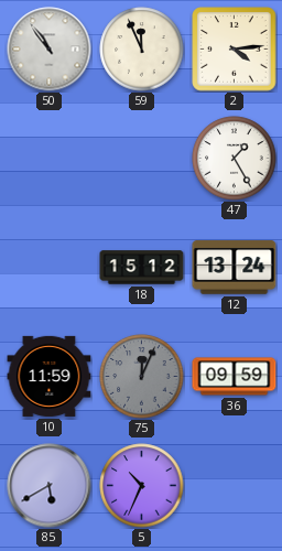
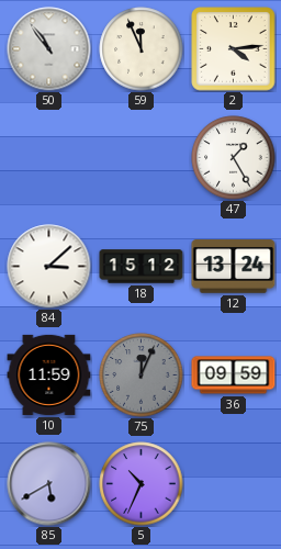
84: none -> 3:08 (49, 267)
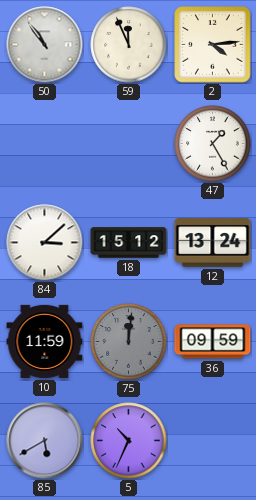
75: 12:04 -> 12:01 (129, 342)
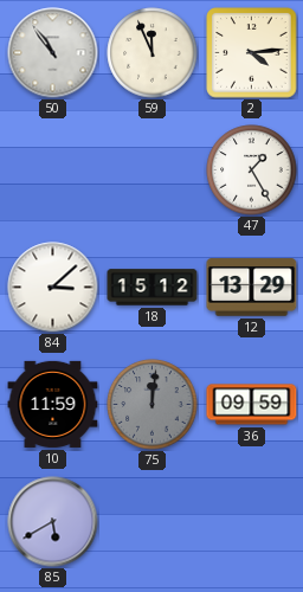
12: 13:24 -> 13:29 (252, 288)
5: 10:34 -> none (129, 441)
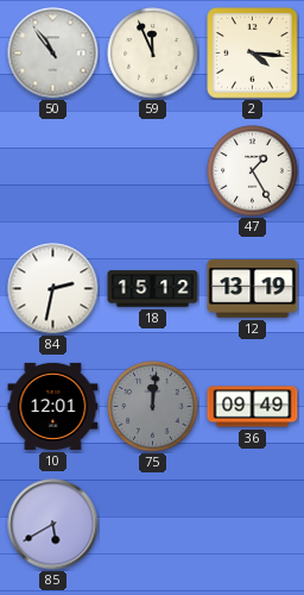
2: 4:14 -> 4:16 (253, 54)
84: 3:08 -> 2:32 (53, 289)
12: 13:29 -> 13:19 (253, 289)
10: 11:59 -> 12:01 (53, 406)
36: 09:59 -> 09:49 (253, 407)
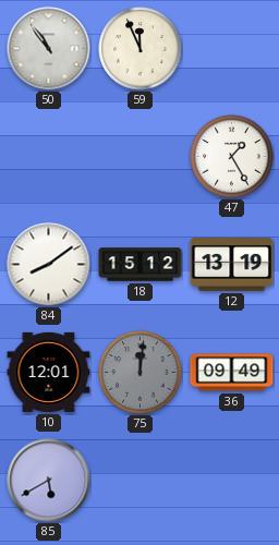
2: 4:16 -> none (253, 54)
84: 2:32 -> 8:09 (49, 265)
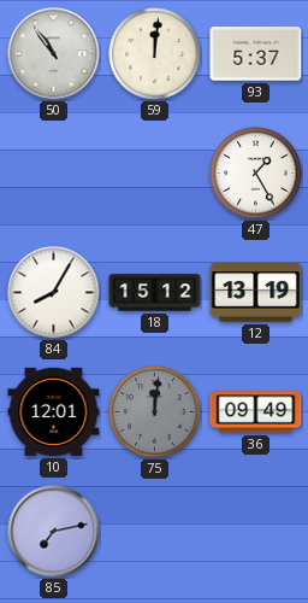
59: 11:56 -> 12:01 (155, 54)
93: none -> 5:37 (256, 54)
84: 8:09 -> 8:05 (54, 293)
85: 5:40 -> 7:13 (54, 532)
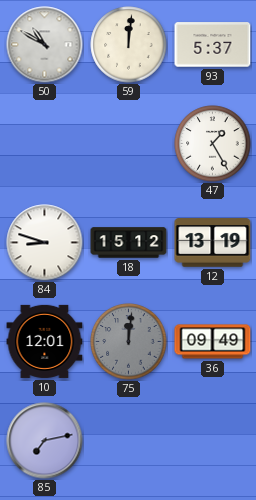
50: 10:54 -> 10:50 (45, 45)
84: 8:05 -> 8:48 (45, 243)
